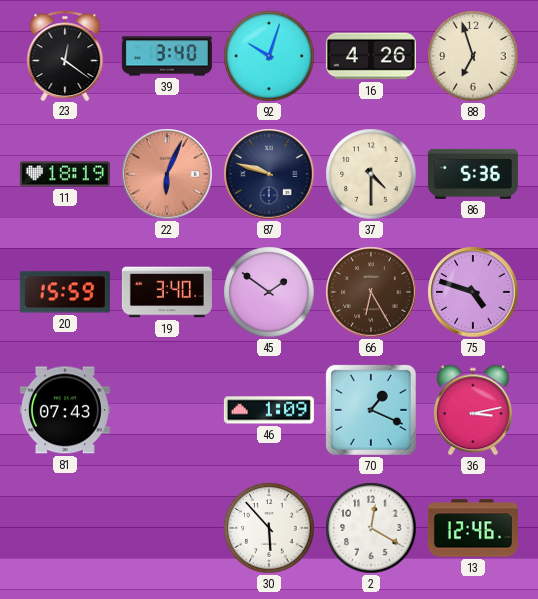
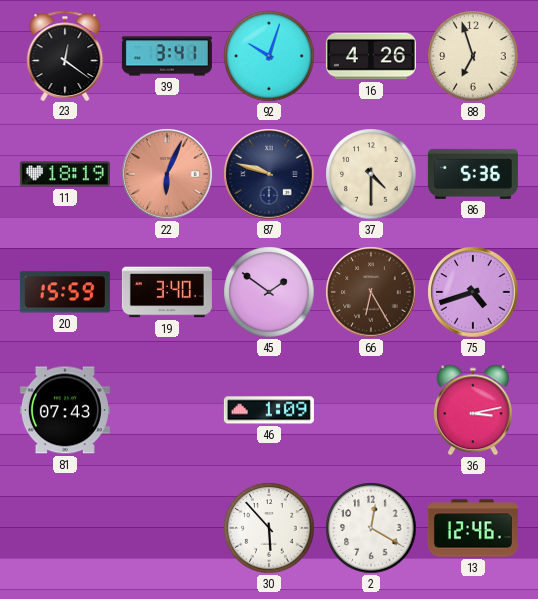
39: 3:40 -> 3:41 (167, 56)
75: 4:48 -> 4:42 (473, 292)
70: 1:19 -> none (371, 410)
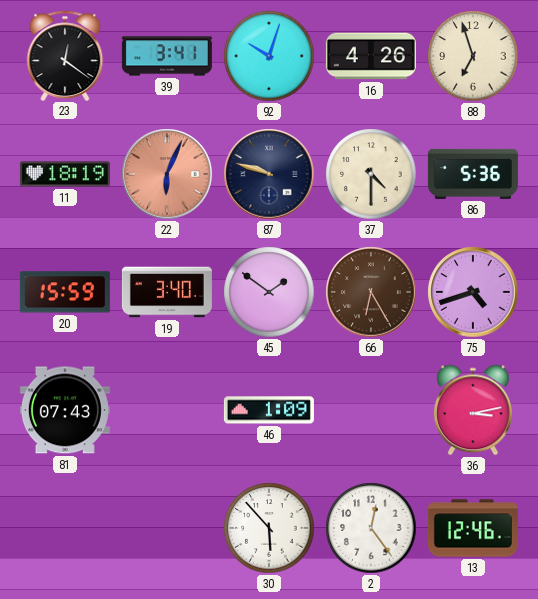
2: 12:20 -> 12:24 (371, 528)
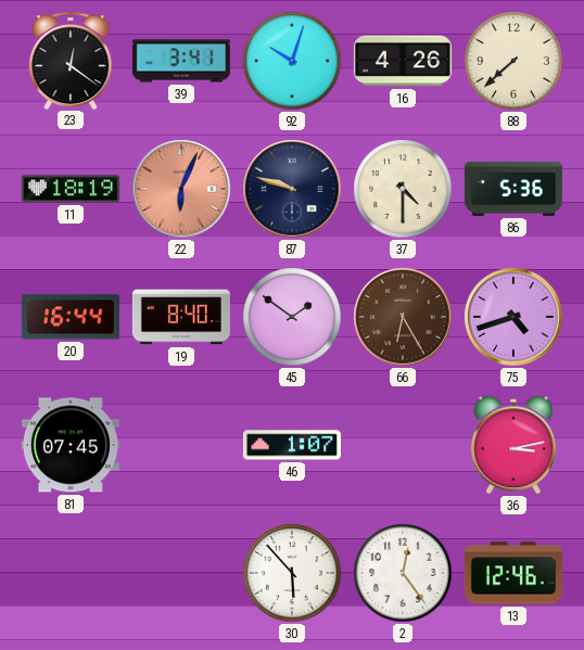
88: 6:57 -> 7:38 (513, 61)
20: 15:59 -> 16:44 (71, 317)
19: 3:40 -> 8:40 (181, 317)
81: 07:43 -> 07:45 (71, 445)
46: 1:09 -> 1:07 (292, 445)
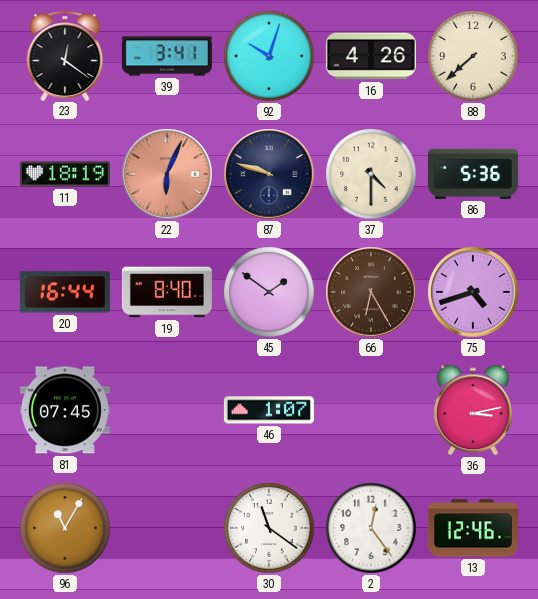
96: none -> 11:05 (65, 528)
30: 5:53 -> 11:21 (269, 528)
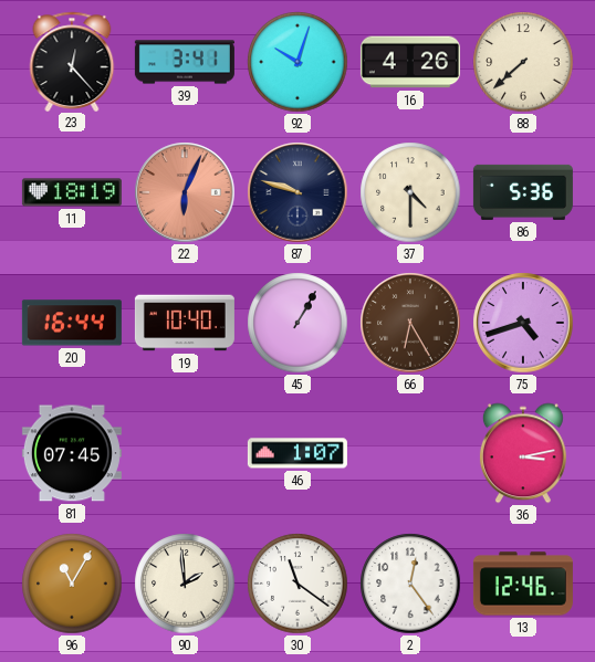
23: 12:21 -> 12:23 (72, 61)
19: 8:40 -> 10:40 (185, 323)
45: 1:51 -> 1:05 (297, 323)
90: none -> 1:59 (185, 584)
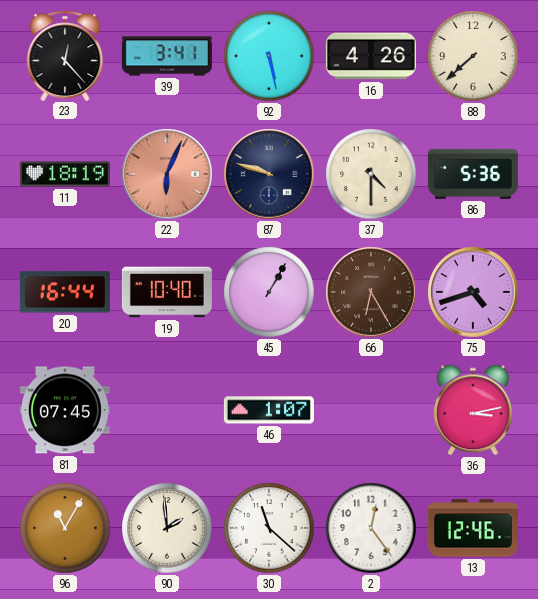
92: 10:03 -> 5:28 (269, 56)
30: 11:21 -> 11:22 (269, 528)
